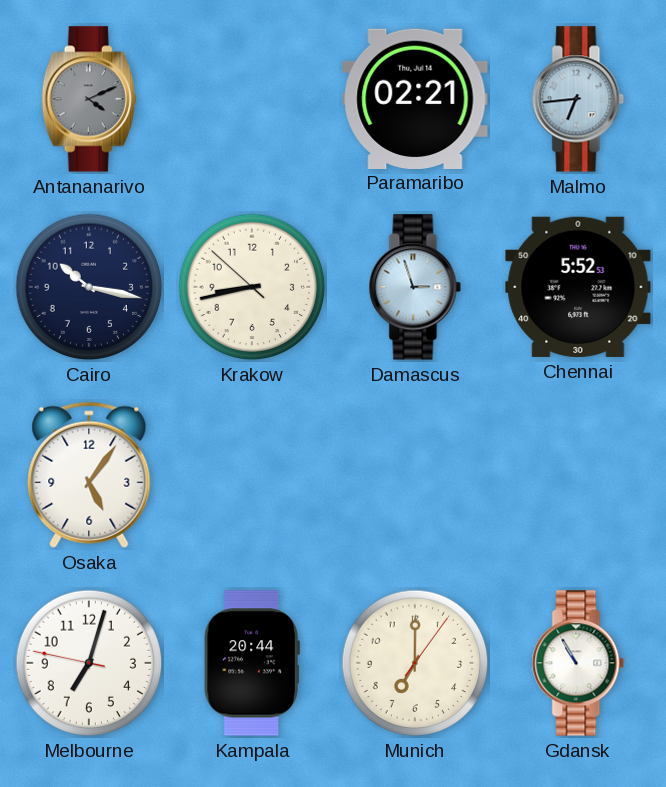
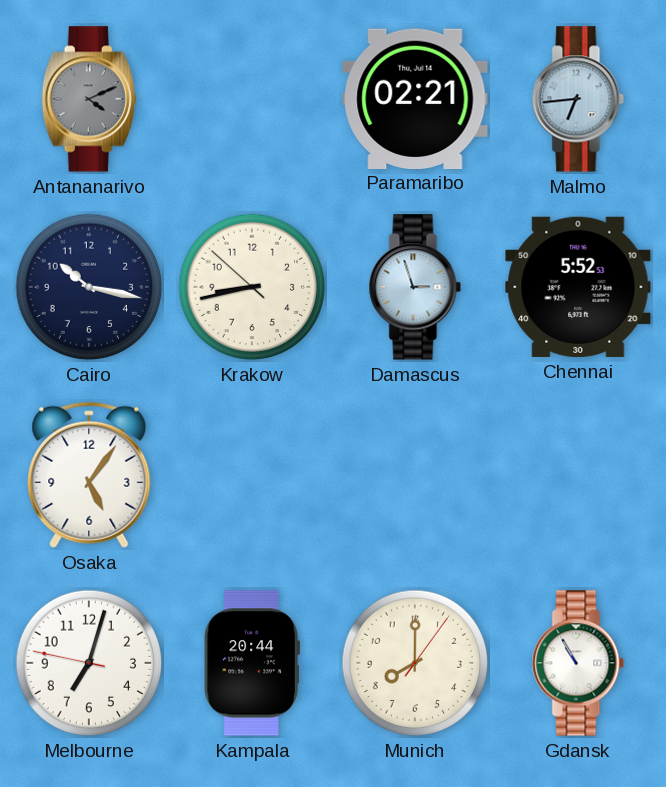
Munich: 7:00 -> 8:00 (415, 663)
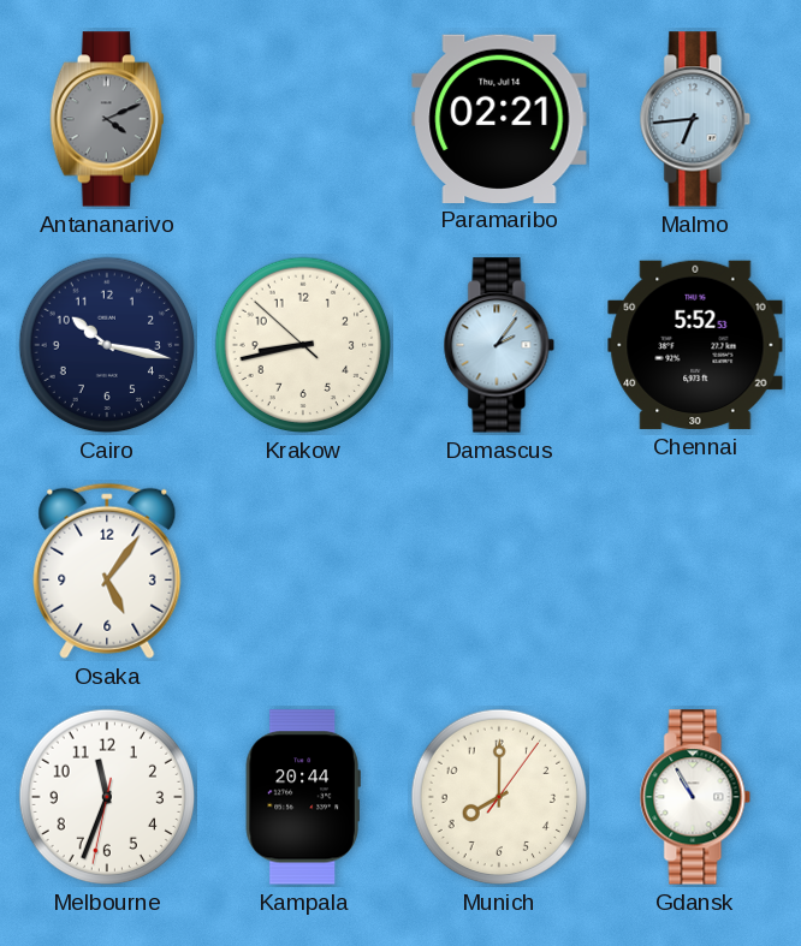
Damascus: 2:57 -> 2:06 (499, 345)
Melbourne: 7:02 -> 11:33 (107, 797)
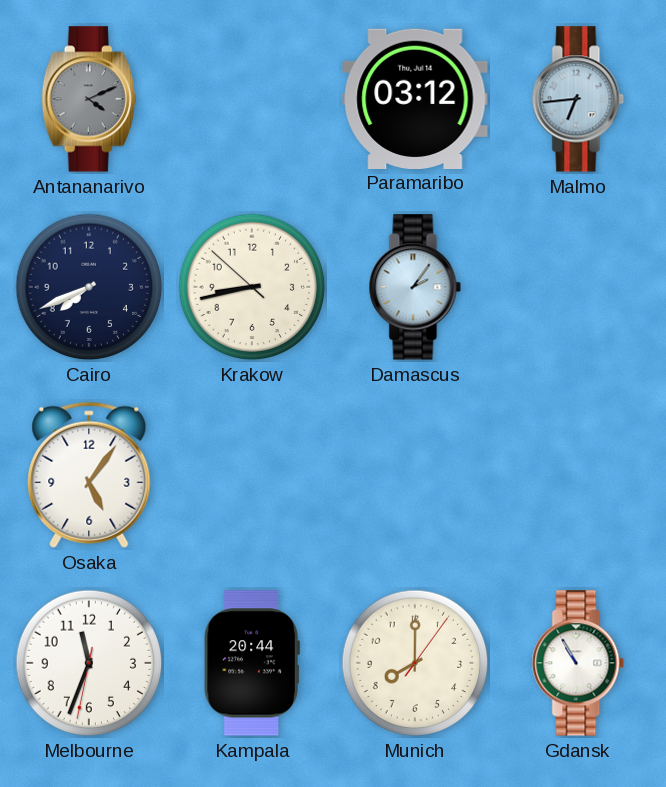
Paramaribo: 02:21 -> 03:12 (415, 98)
Cairo: 10:17 -> 7:41 (89, 287)
Chennai: 5:52 -> none (695, 345)
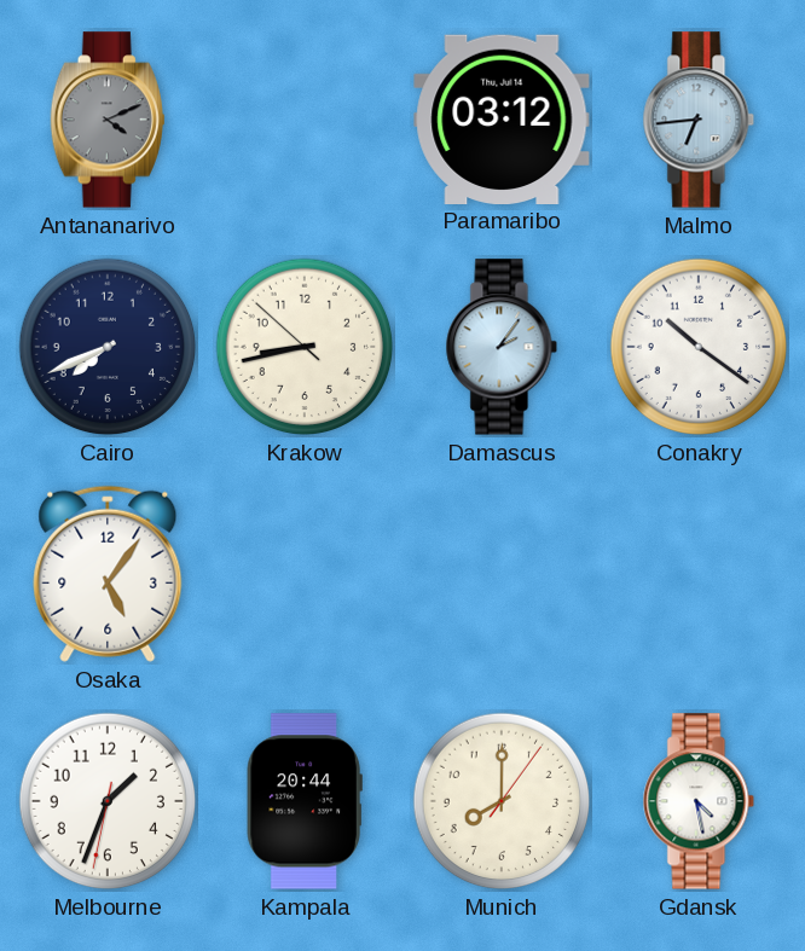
Conakry: none -> 10:21 (699, 347)
Melbourne: 11:33 -> 1:33 (108, 801)
Gdansk: 10:55 -> 4:28 (699, 801)
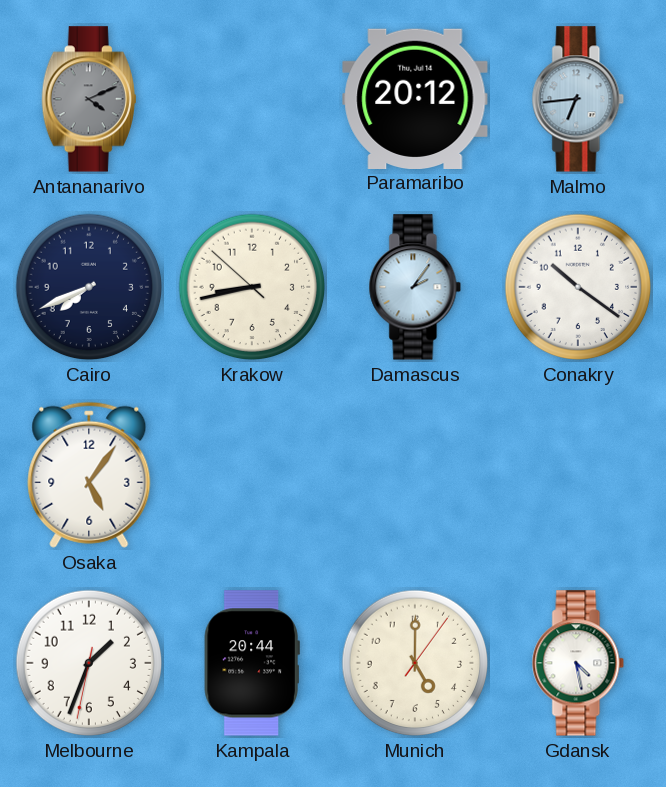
Paramaribo: 03:12 -> 20:12 (415, 98)
Munich: 8:00 -> 5:00 (415, 663)
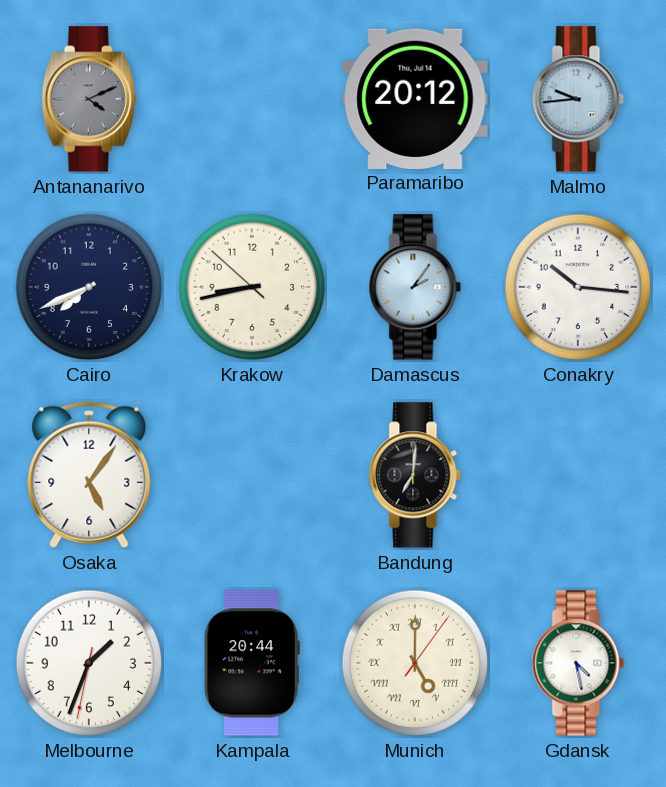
Malmo: 6:44 -> 9:44 (578, 99)
Conakry: 10:21 -> 10:16 (578, 287)
Bandung: none -> 7:01 (415, 475)
Munich numerals: Arabic -> Roman (415, 663)
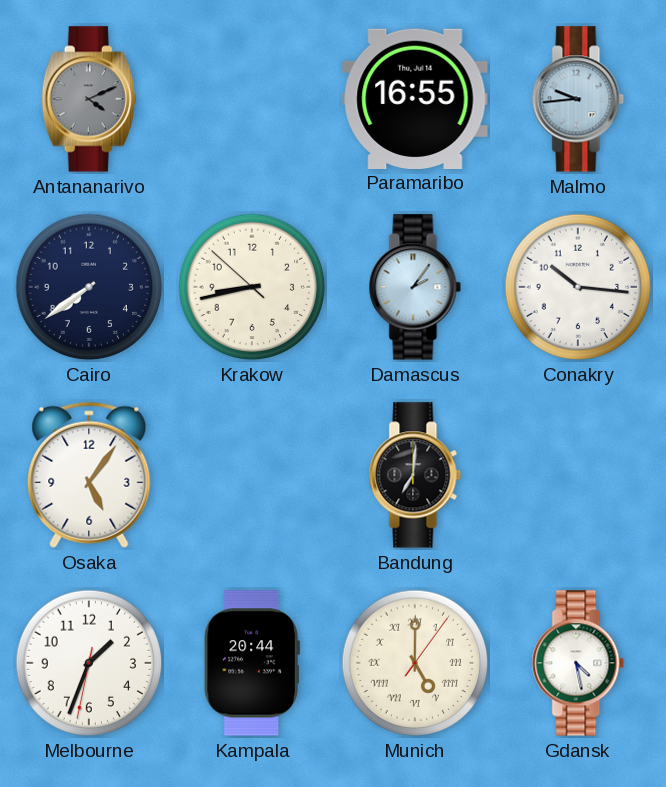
Paramaribo: 20:12 -> 16:55 (415, 98)
Cairo: 7:41 -> 7:39 (89, 287)
